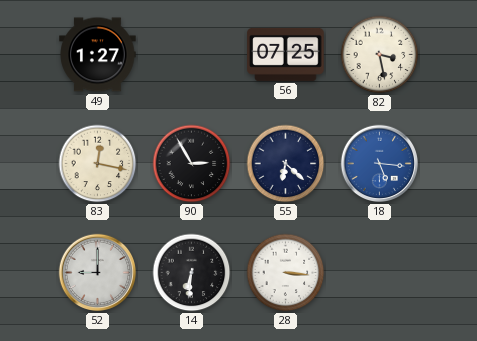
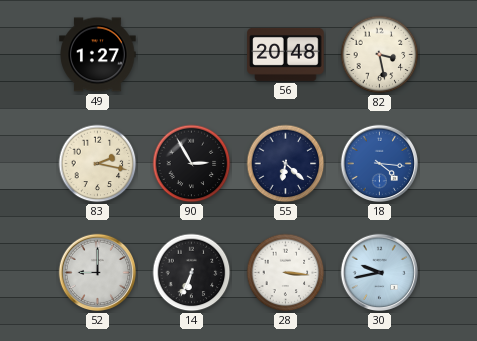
56: 07:25 -> 20:48 (286, 54)
83: 12:17 -> 2:17 (98, 164)
18: 5:16 -> 4:16 (380, 164)
14: 6:31 -> 6:34 (192, 273)
30: none -> 9:43 (380, 273)
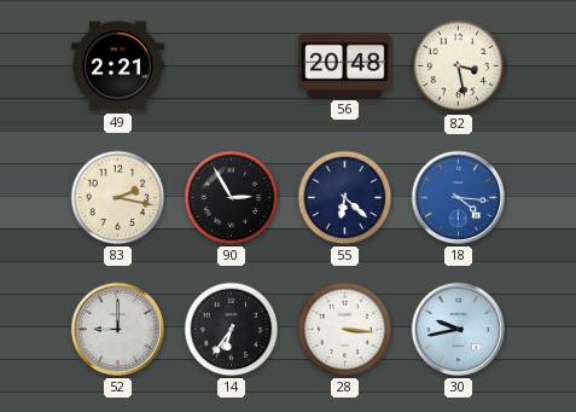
49: 1:27 -> 2:21 (118, 66)
14: 6:34 -> 6:36 (232, 330)
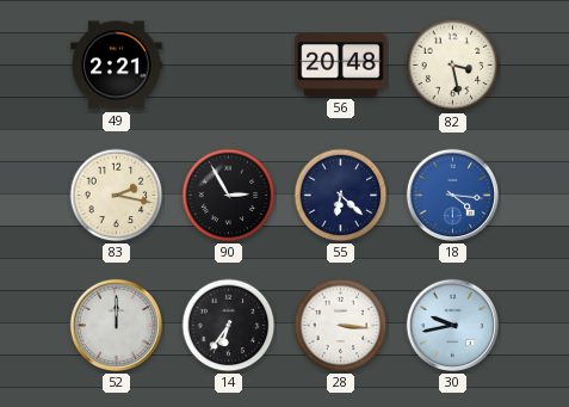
52: 9:00 -> 12:00 (117, 326)
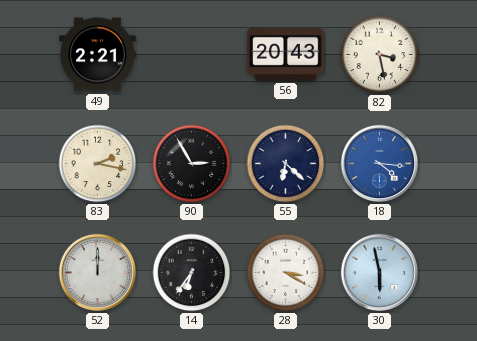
56: 20:48 -> 20:43 (286, 54)
28: 3:16 -> 3:20 (286, 273)
30: 9:43 -> 5:58 (380, 273)
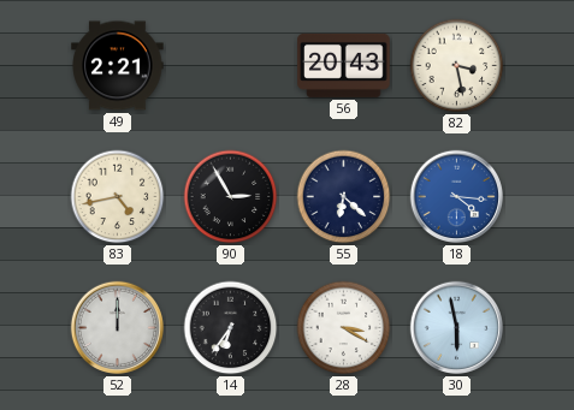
83: 2:17 -> 4:43 (118, 197)
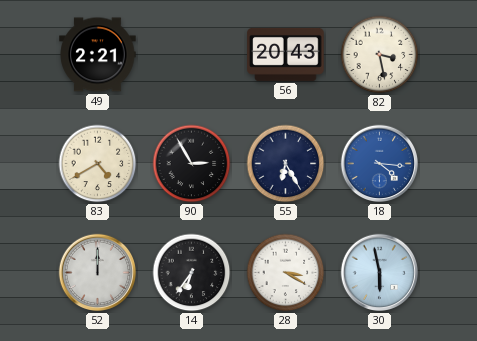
83: 4:43 -> 4:40 (98, 164)
55: 6:22 -> 6:25 (286, 164)
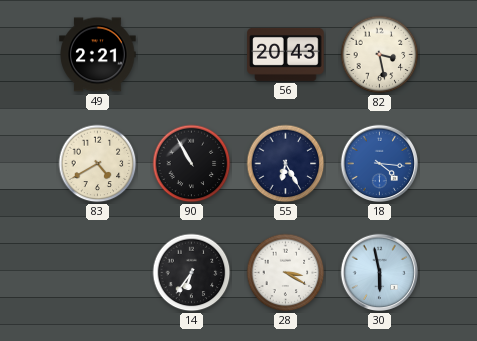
90: 2:55 -> 10:55 (192, 164)
52: 12:00 -> none (98, 273)
